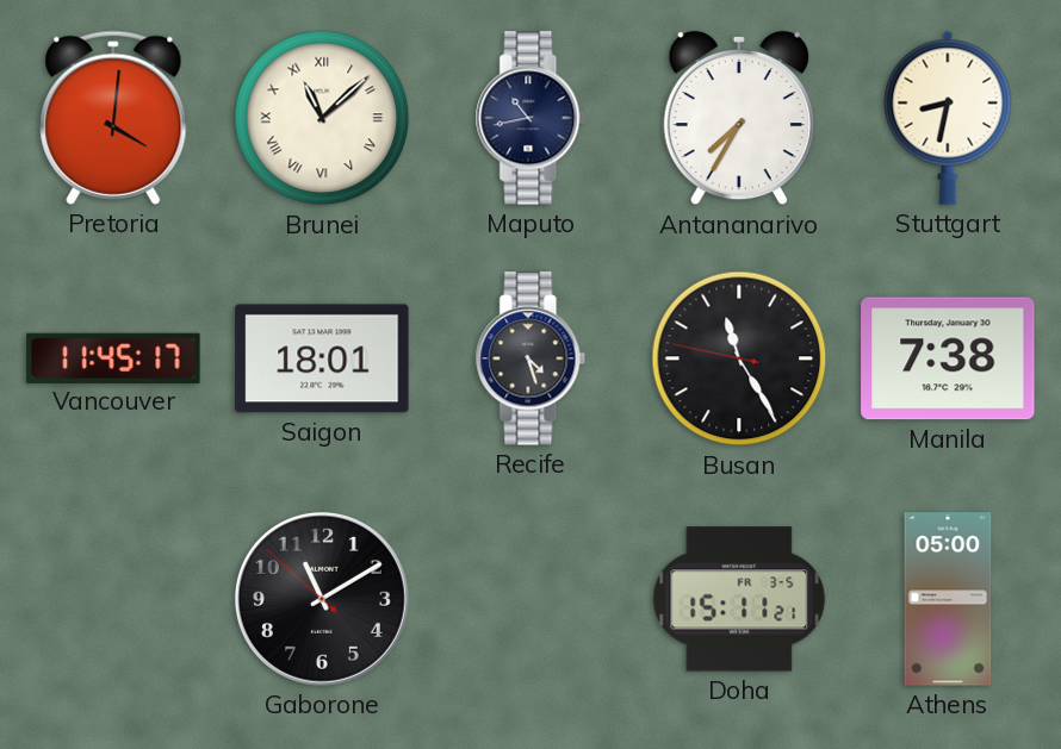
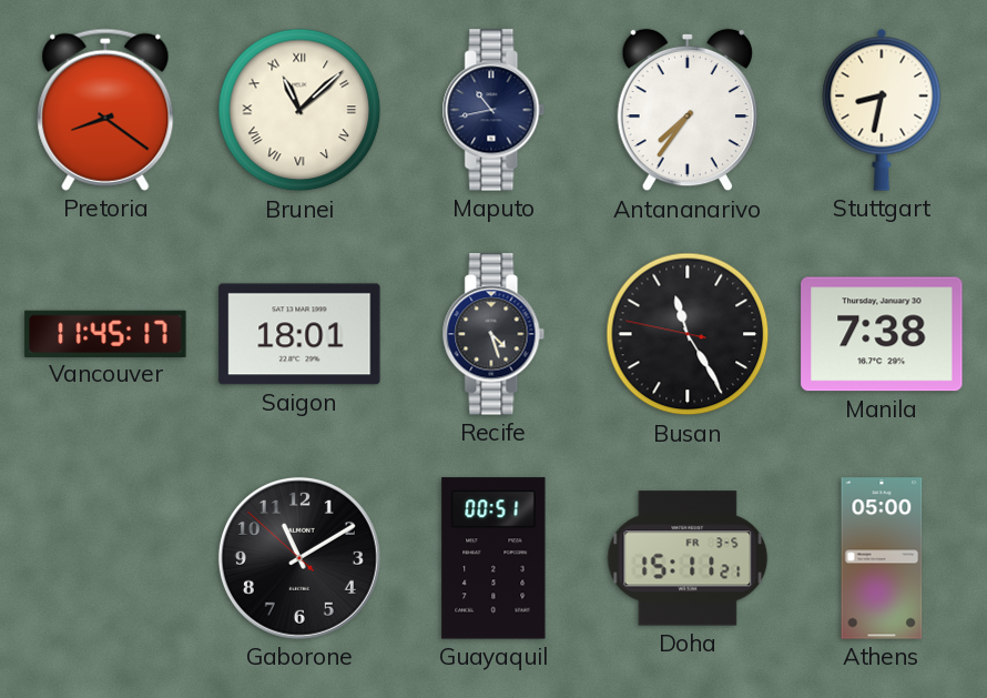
Pretoria: 4:01 -> 8:21 (105, 110)
Antananarivo: 7:35 -> 7:36 (688, 110)
Guayaquil: none -> 00:51 (493, 558)
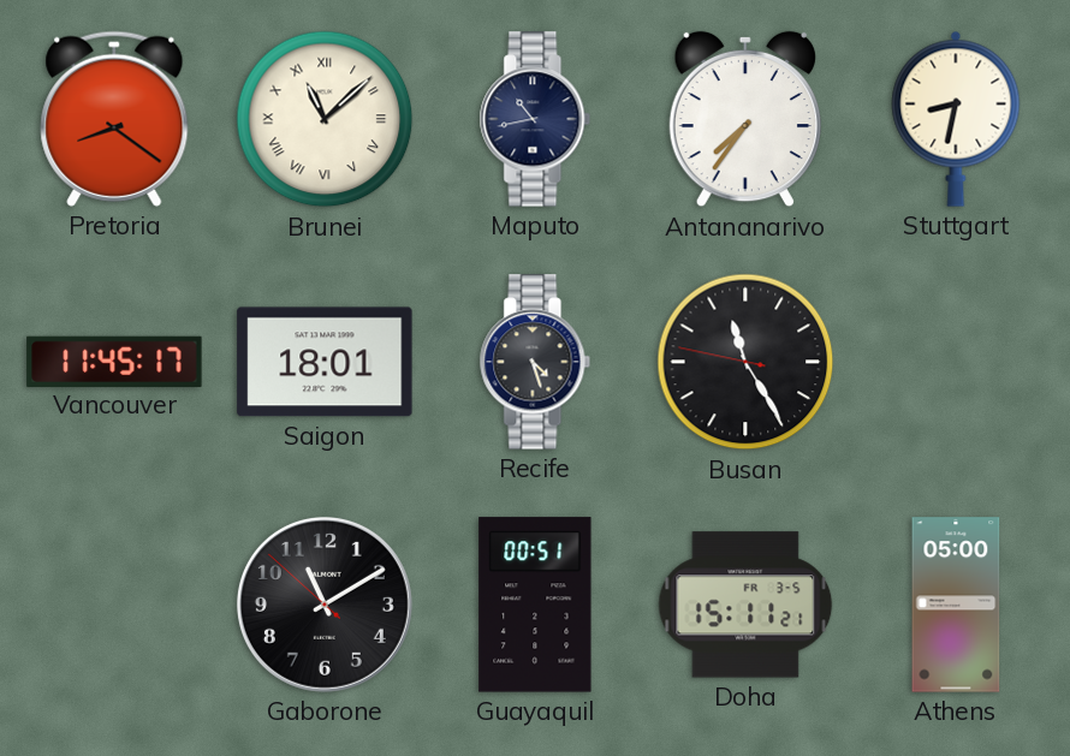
Manila: 7:38 -> none (882, 334)
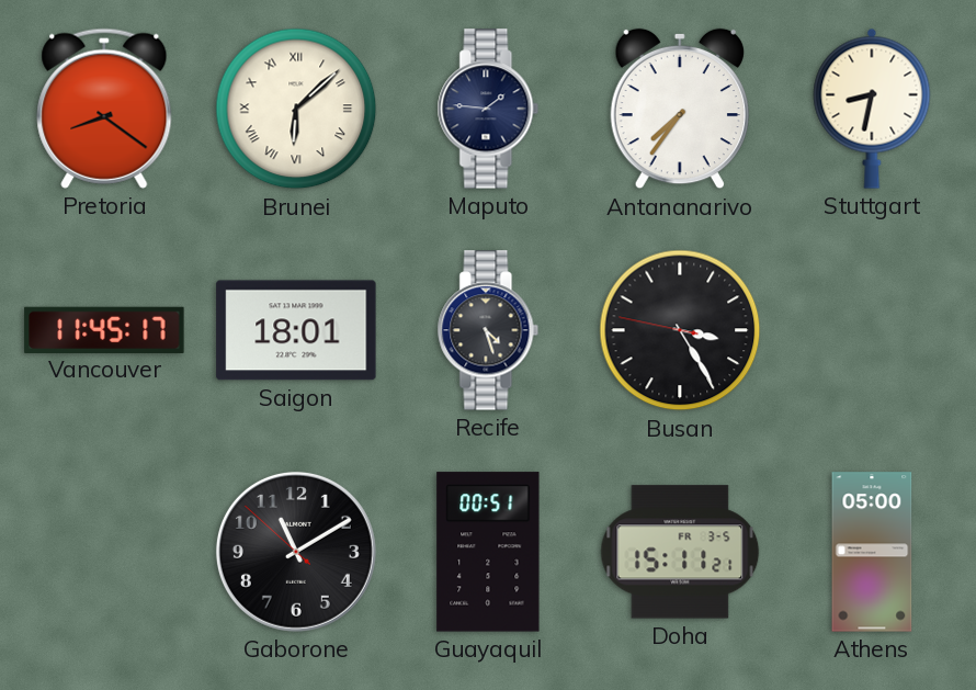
Brunei: 11:08 -> 6:08 (296, 109)
Maputo: 10:43 -> 1:46 (488, 109)
Busan: 11:24 -> 3:24 (680, 330)
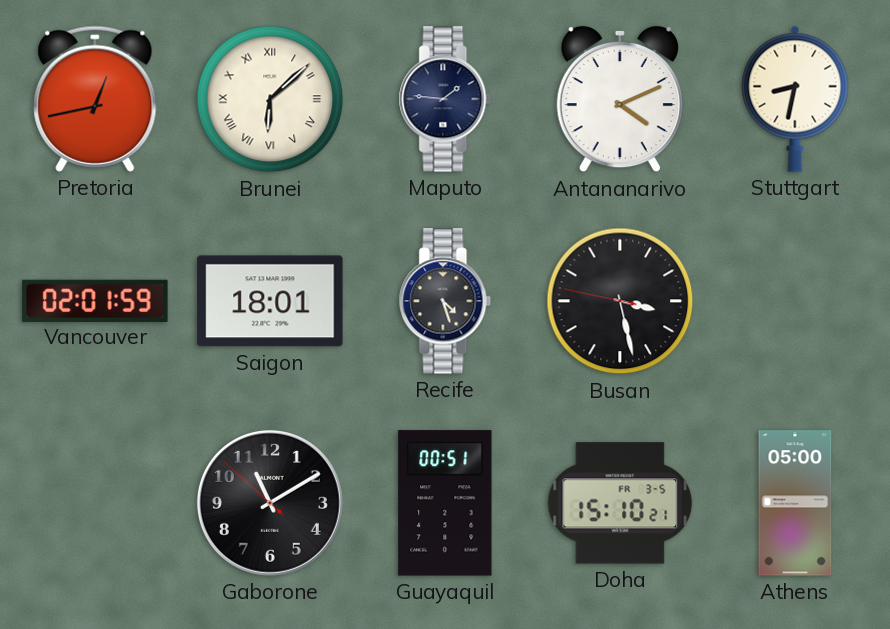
Pretoria: 8:21 -> 12:43 (95, 99)
Antananarivo: 7:36 -> 4:11 (620, 99)
Vancouver: 11:45 -> 02:01 (95, 300)
Busan: 3:24 -> 3:27 (620, 301)
Doha: 15:11 -> 15:10 (620, 503)
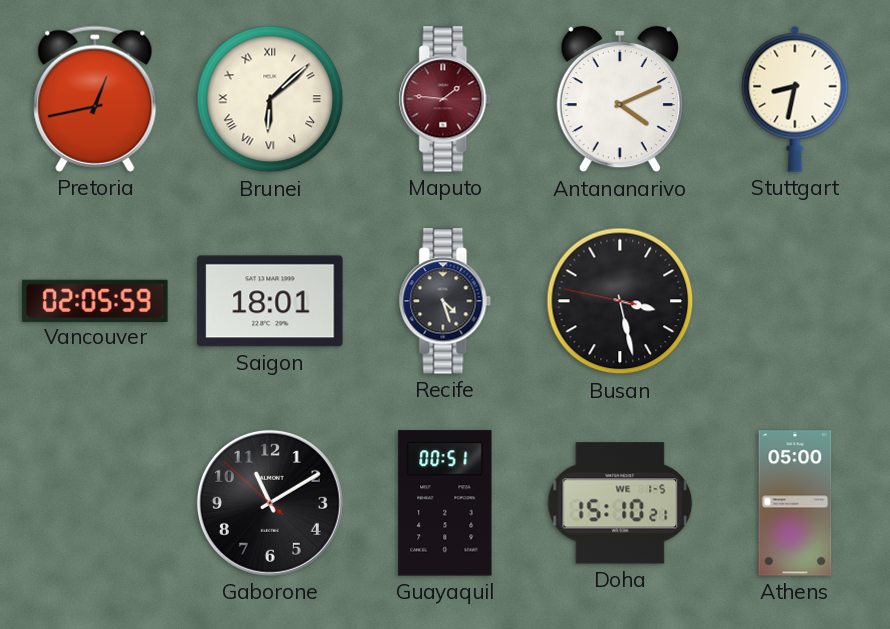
Maputo dial: navy -> burgundy (445, 99)
Vancouver: 02:01 -> 02:05 (95, 300)
Doha date: FR 3-5 -> WE 1-5 (620, 503)
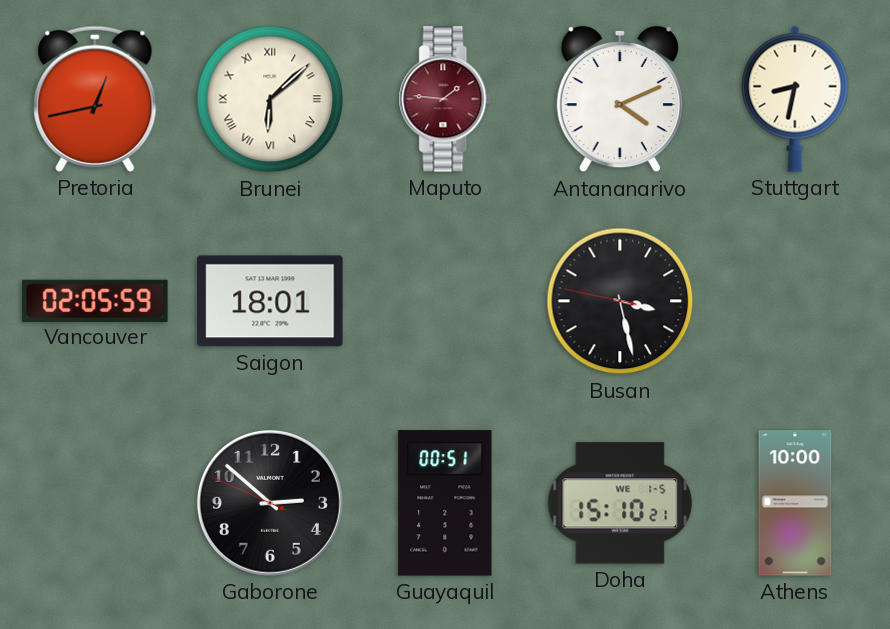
Recife: 4:27 -> none (445, 301)
Gaborone: 11:09 -> 2:51 (270, 503)
Athens: 05:00 -> 10:00 (795, 503)
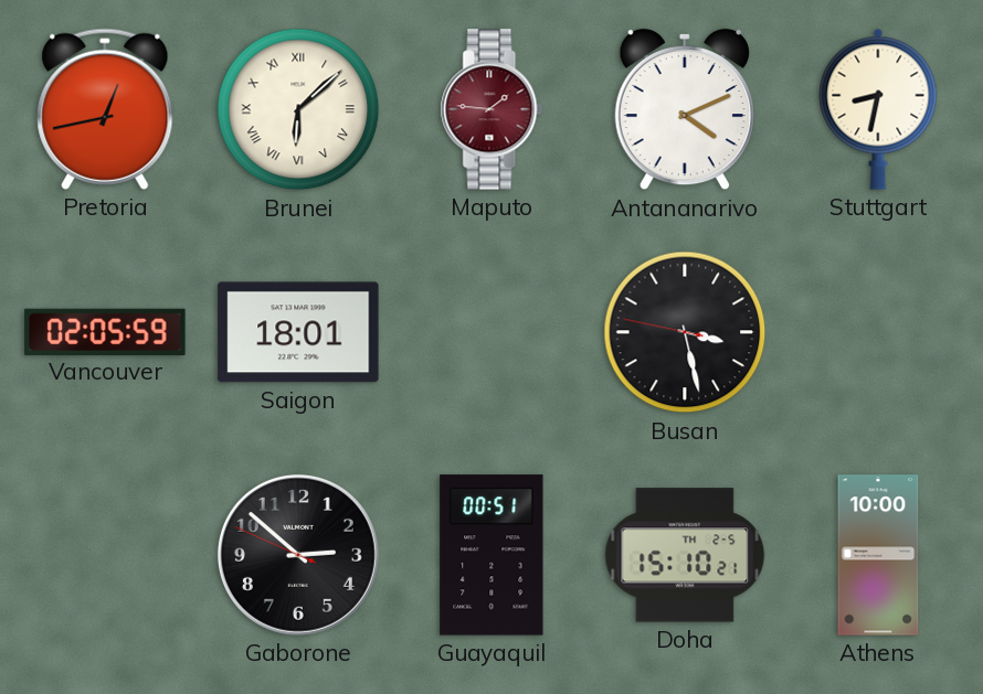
Doha date: WE 1-5 -> TH 2-5 (685, 555)
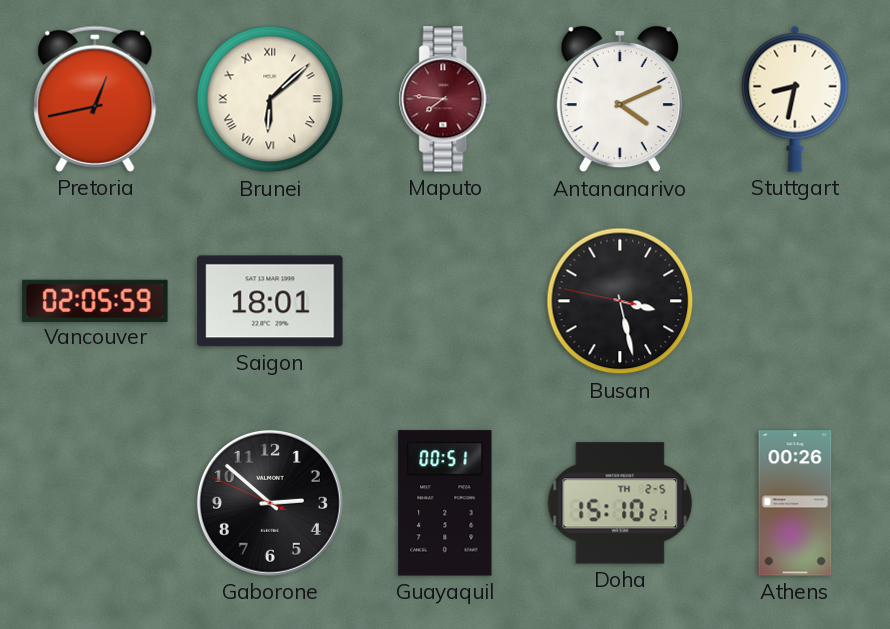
Maputo: 1:46 -> 7:46 (445, 99)
Athens: 10:00 -> 00:26 (795, 503)
